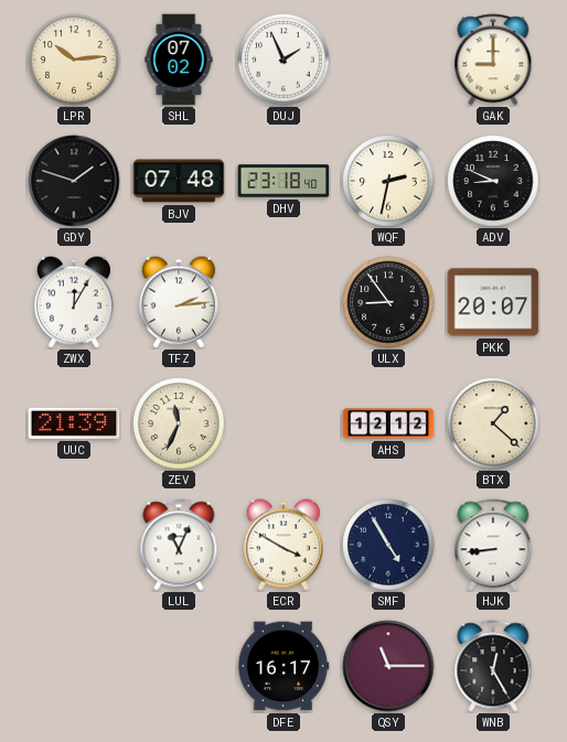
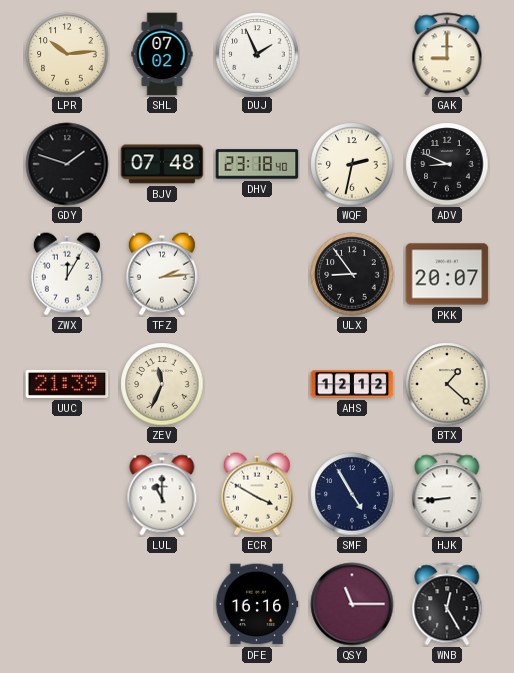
LUL: 11:04 -> 11:00 (162, 494)
DFE: 16:17 -> 16:16 (257, 604)
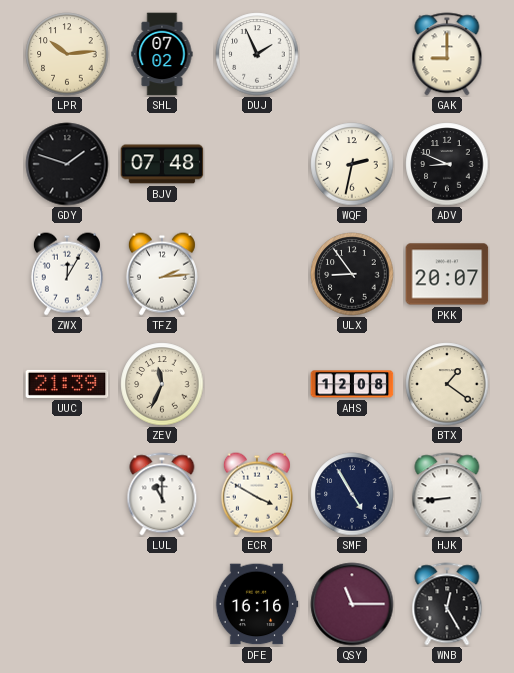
DHV: 23:18 -> none (257, 164)
AHS: 12:12 -> 12:08 (352, 384)
BTX: 1:22 -> 1:21 (447, 384)
